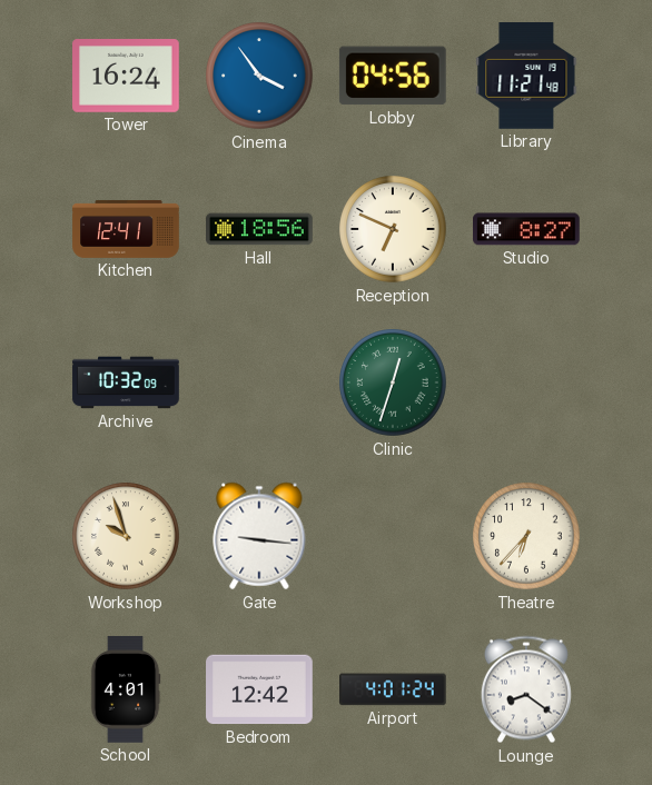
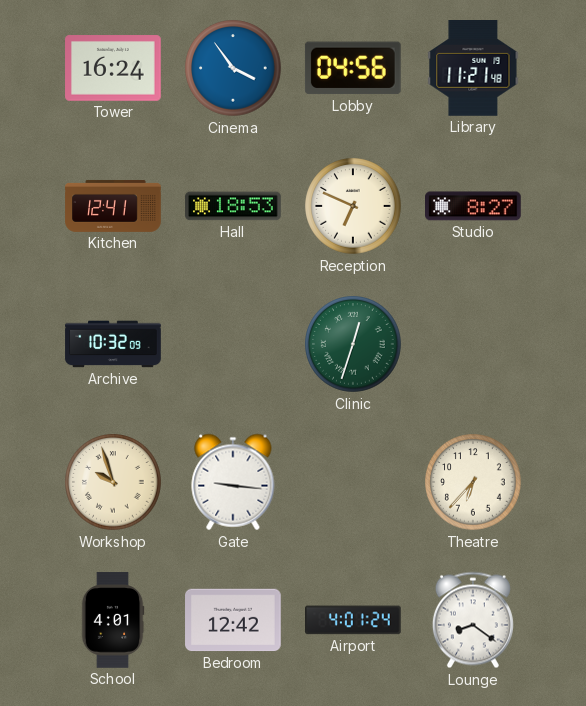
Hall: 18:56 -> 18:53 (233, 206)
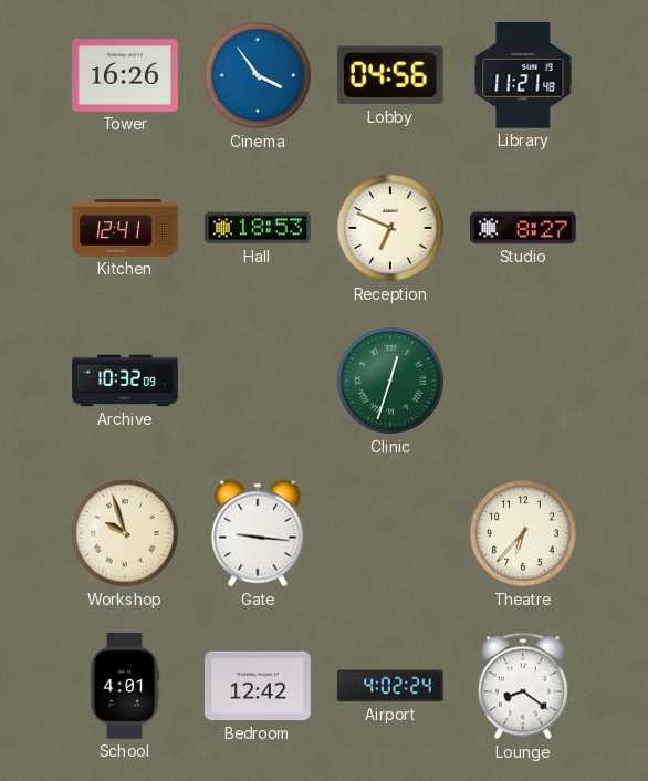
Tower: 16:24 -> 16:26 (125, 75)
Airport: 4:01 -> 4:02 (391, 686)
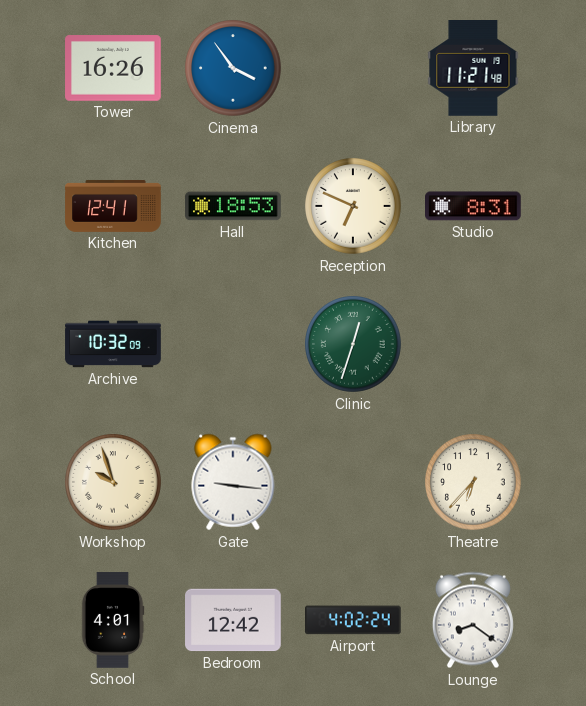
Lobby: 04:56 -> none (390, 75)
Studio: 8:27 -> 8:31 (474, 206)
